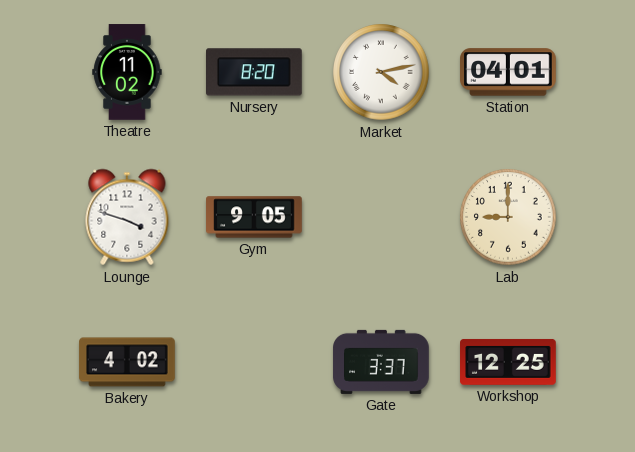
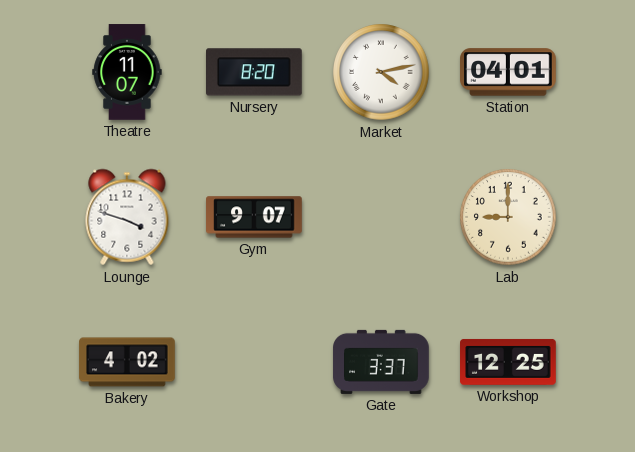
Theatre: 11:02 -> 11:07 (127, 72)
Gym: 9:05 -> 9:07 (254, 217)
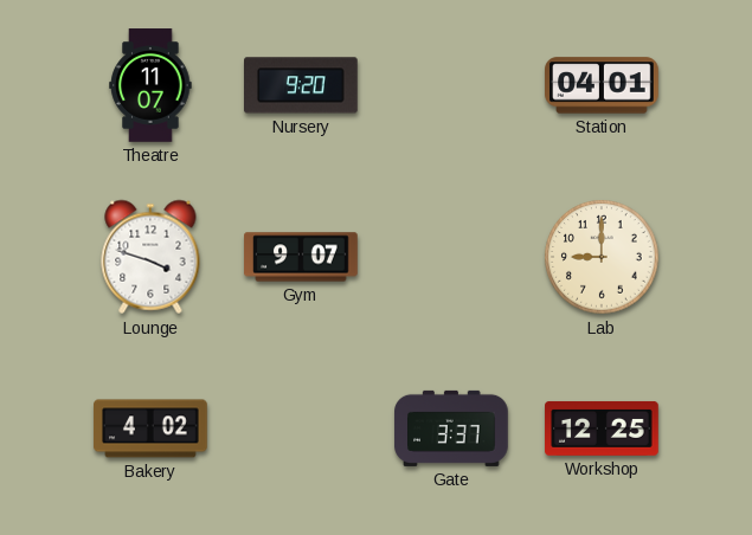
Nursery: 8:20 -> 9:20 (302, 85)
Market: 4:13 -> none (381, 72)
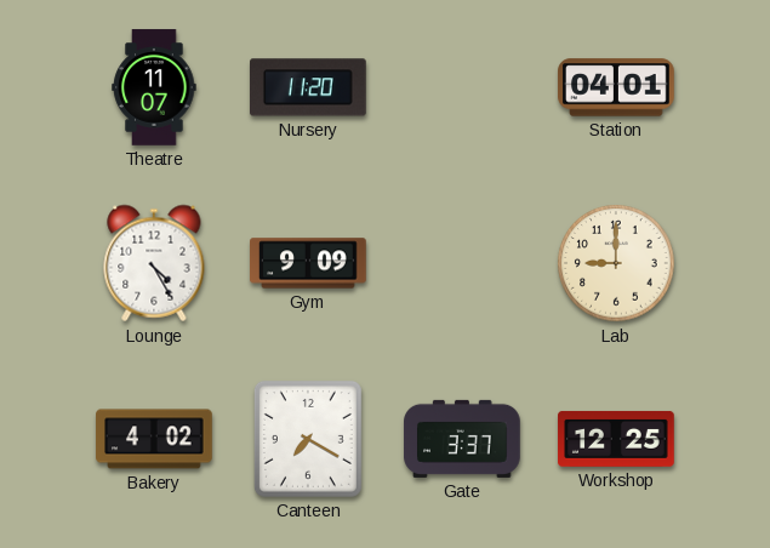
Nursery: 9:20 -> 11:20 (309, 87)
Lounge: 3:48 -> 4:25 (154, 263)
Gym: 9:07 -> 9:09 (308, 263)
Canteen: none -> 7:20 (308, 439)
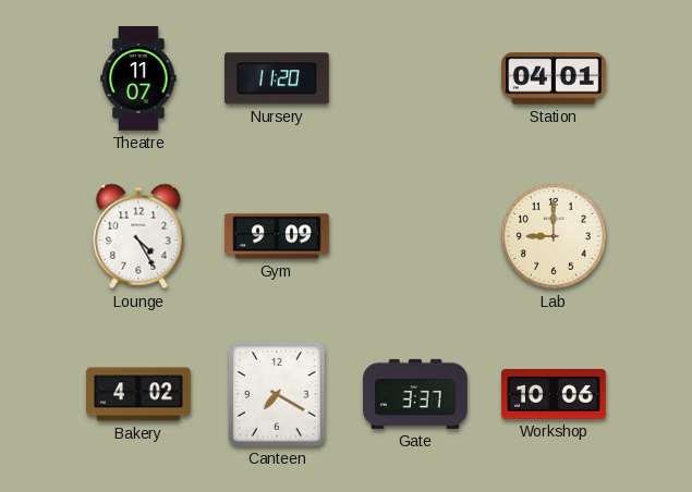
Workshop: 12:25 -> 10:06 (554, 394)
